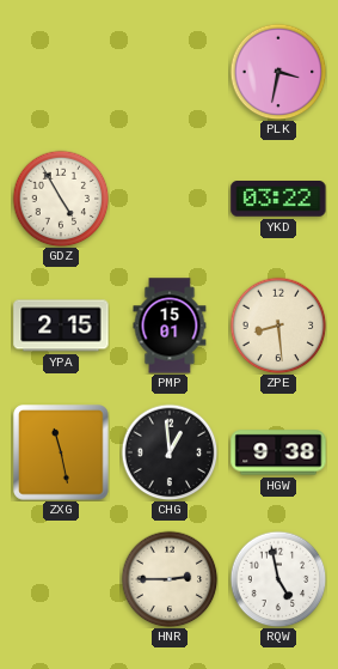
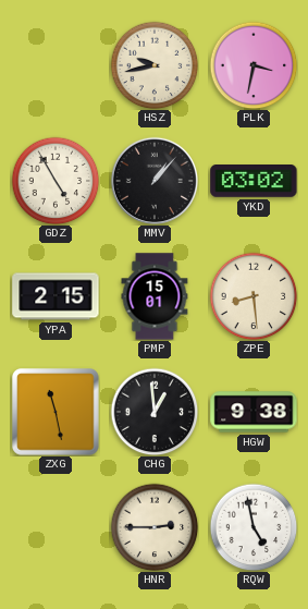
HSZ: none -> 9:43 (155, 65)
MMV: none -> 1:07 (153, 180)
YKD: 03:22 -> 03:02 (254, 182)
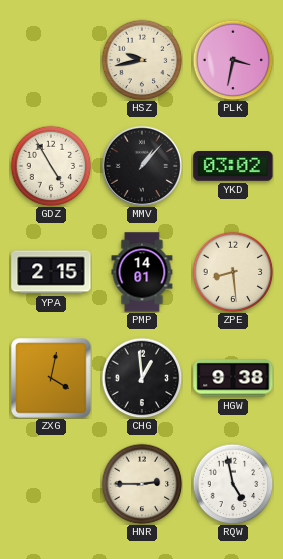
PMP: 15:01 -> 14:01 (142, 272)
ZXG: 11:28 -> 4:02 (51, 378)
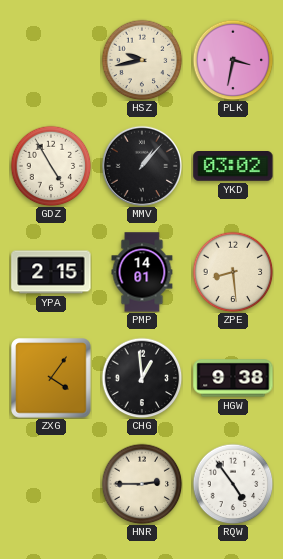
ZXG: 4:02 -> 4:06 (51, 378)
RQW: 4:58 -> 4:54 (233, 484)
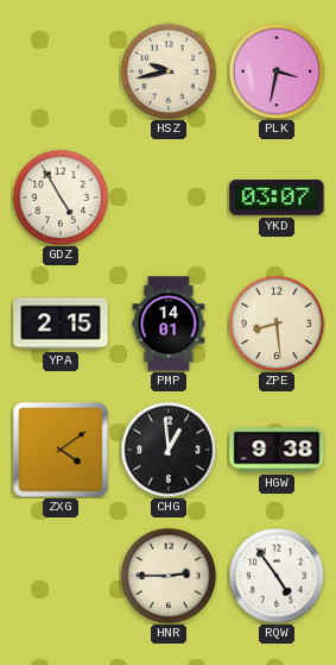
MMV: 1:07 -> none (141, 165)
YKD: 03:02 -> 03:07 (277, 199)
ZXG: 4:06 -> 4:09 (61, 450)
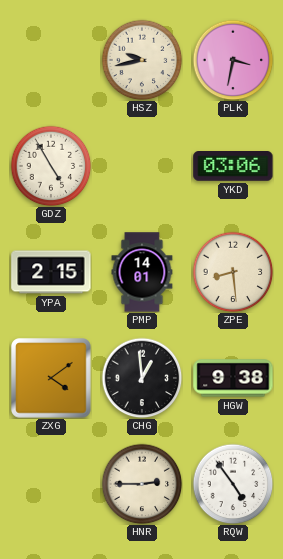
YKD: 03:07 -> 03:06 (233, 167)
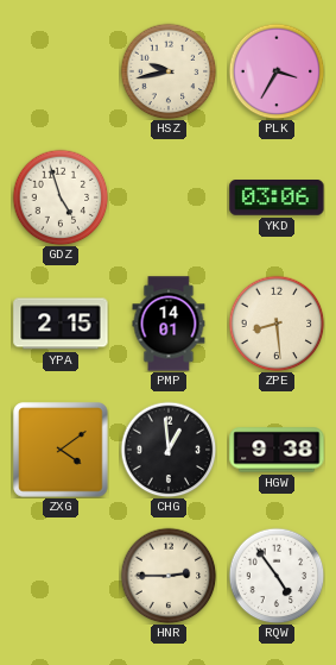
PLK: 3:32 -> 3:35 (277, 71)
GDZ: 4:55 -> 4:57 (61, 197)
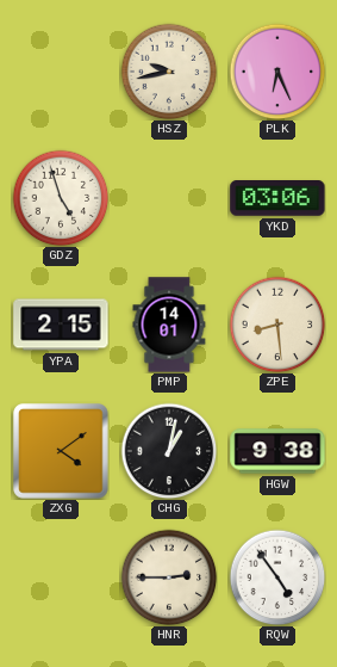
PLK: 3:35 -> 6:26 (277, 72)
CHG: 12:59 -> 1:02 (169, 451)
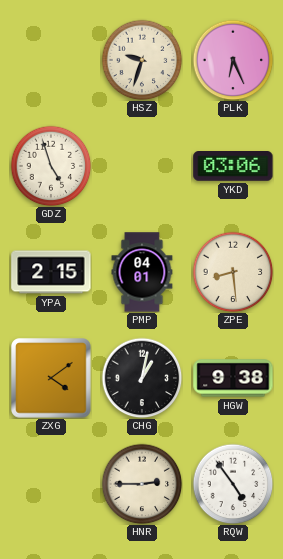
HSZ: 9:43 -> 9:33 (142, 60)
PMP: 14:01 -> 04:01 (142, 272)
